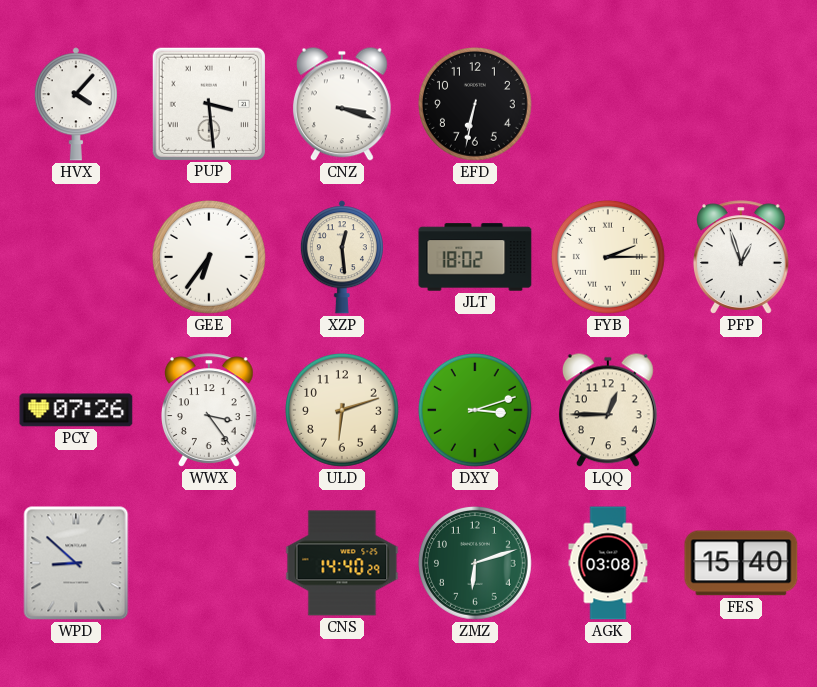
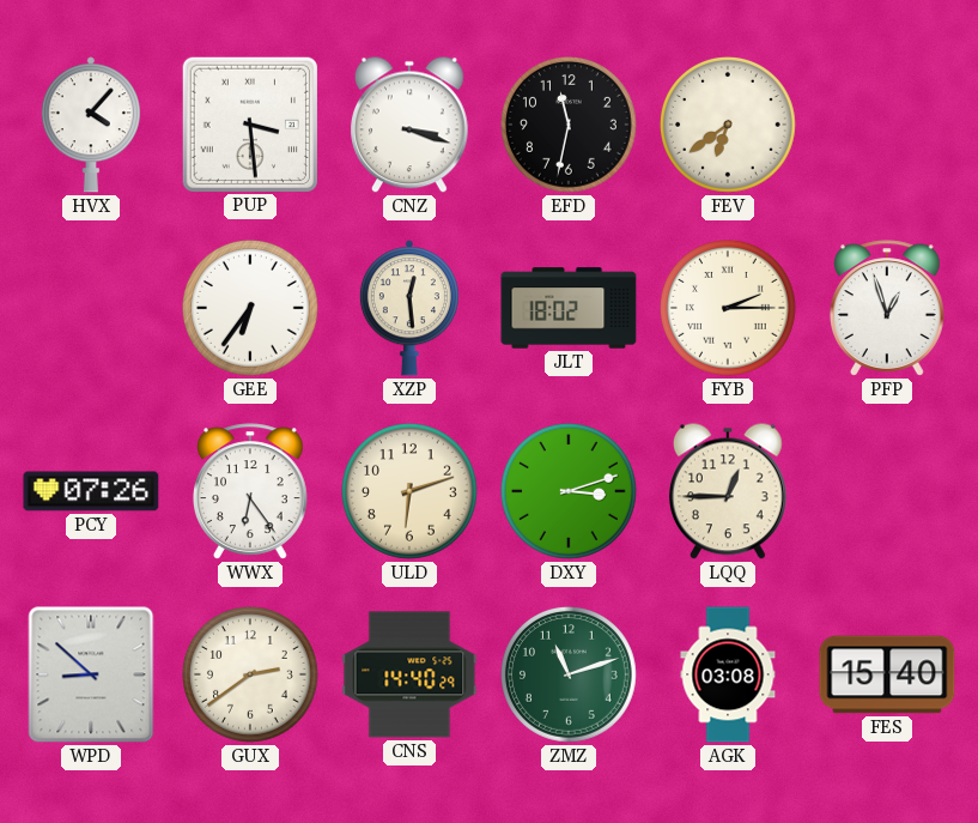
EFD: 6:32 -> 11:32 (570, 126)
FEV: none -> 6:39 (729, 126)
WWX: 3:24 -> 6:24 (251, 491)
GUX: none -> 2:39 (251, 676)
ZMZ: 6:12 -> 11:12 (570, 676)
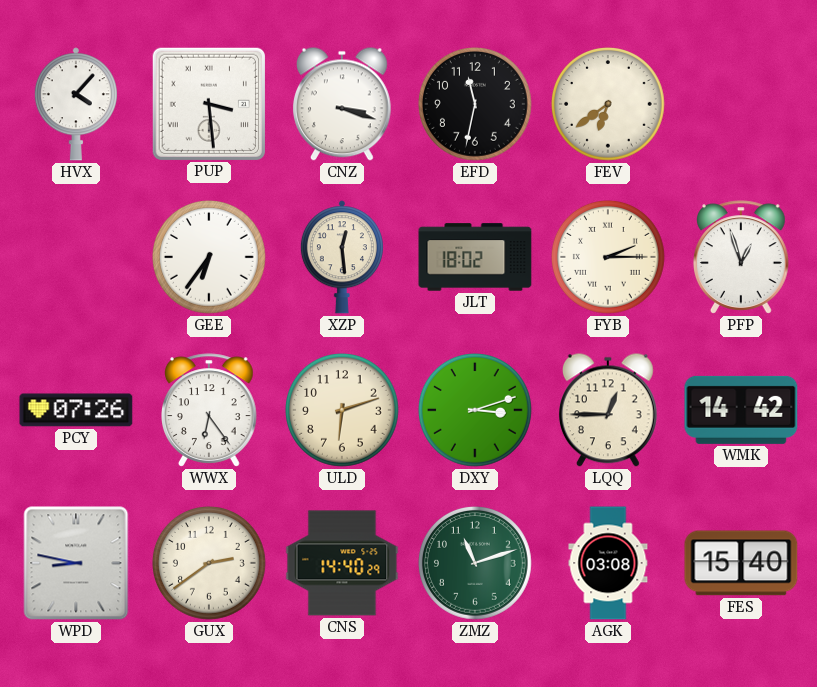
WMK: none -> 14:42 (741, 410)
WPD: 8:52 -> 8:47 (76, 563)
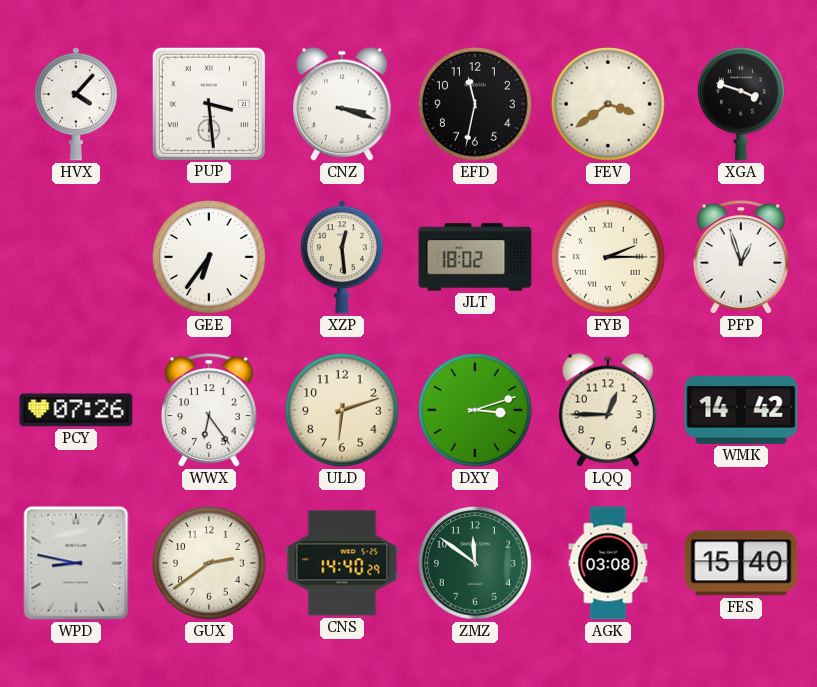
FEV: 6:39 -> 3:39 (609, 105)
XGA: none -> 3:48 (741, 104)
ZMZ: 11:12 -> 11:51 (476, 564)
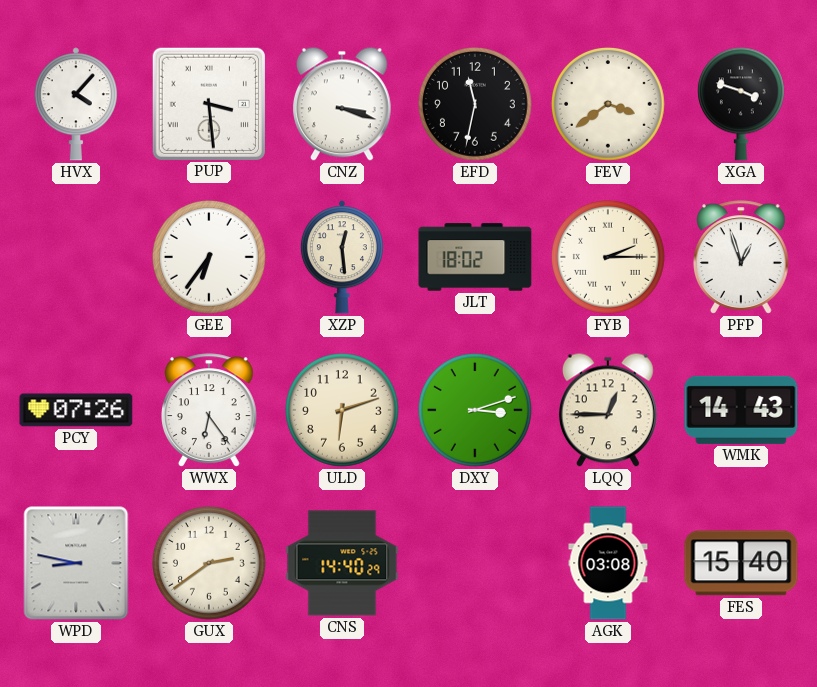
WMK: 14:42 -> 14:43 (741, 410)
ZMZ: 11:51 -> none (476, 564)
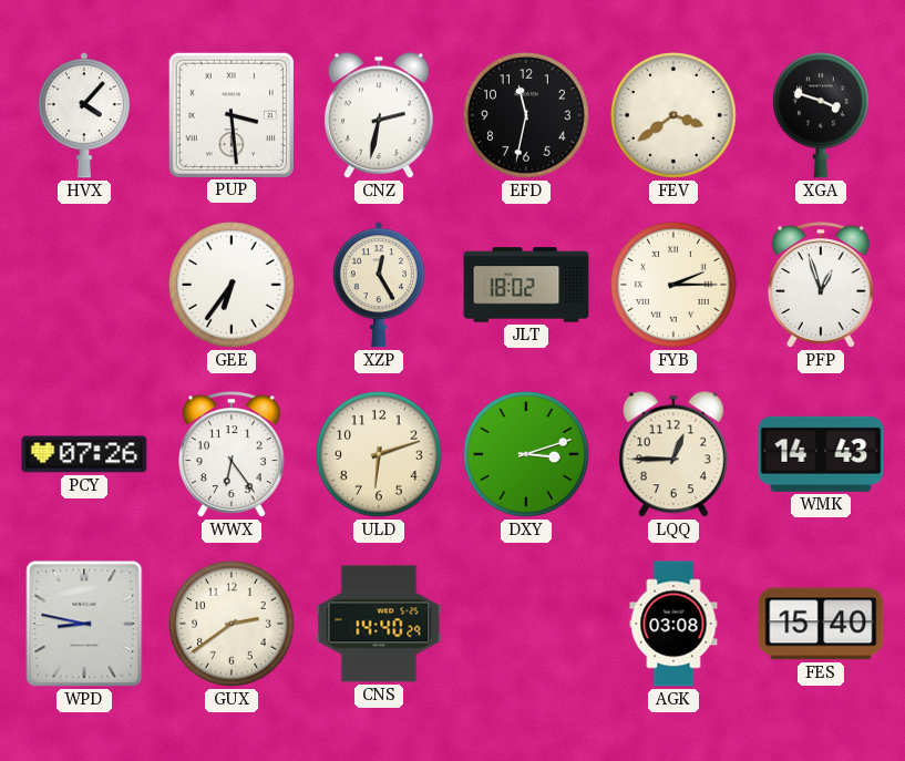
CNZ: 3:18 -> 2:32 (379, 115)
XZP: 12:29 -> 12:25 (379, 285)
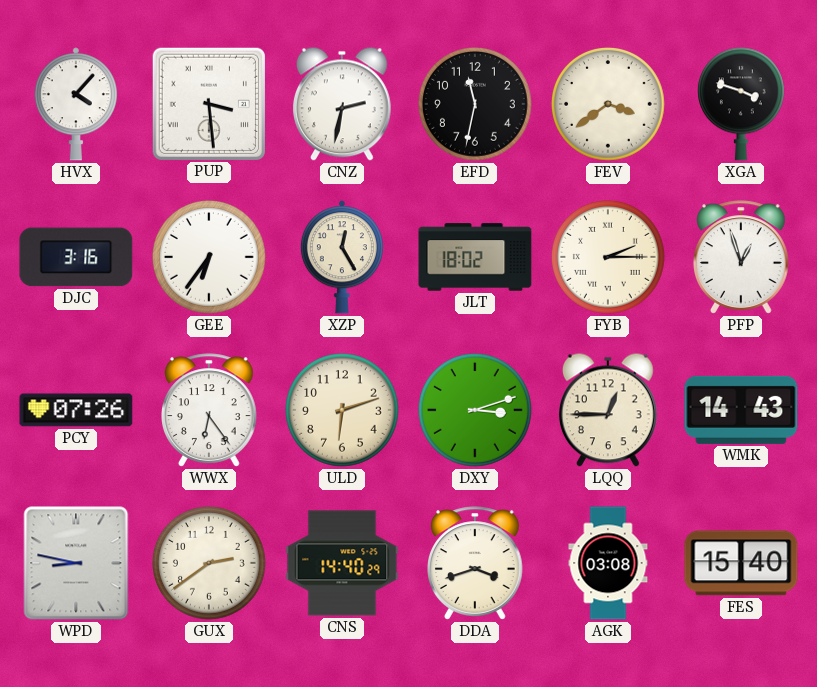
DJC: none -> 3:16 (76, 257)
DDA: none -> 3:42 (476, 563)
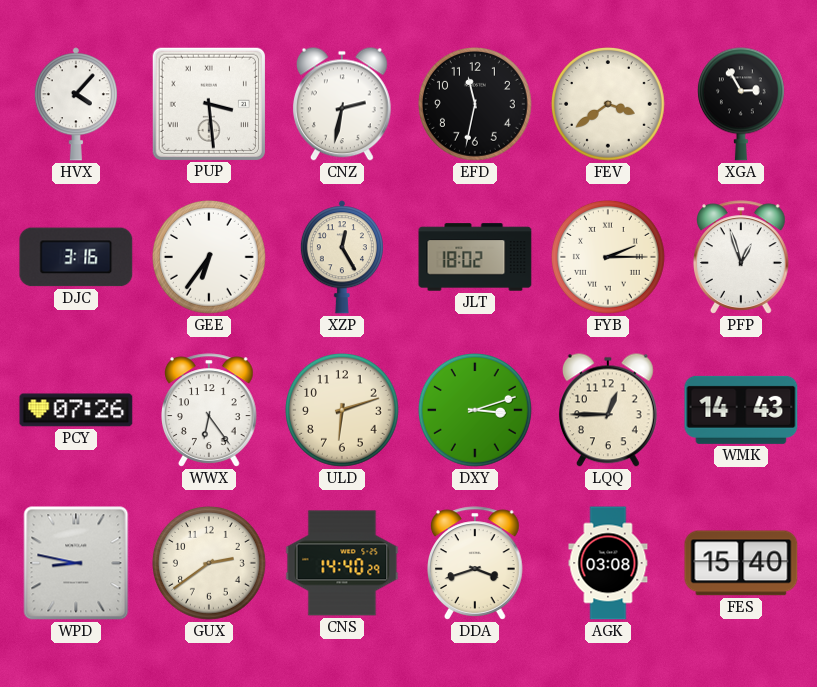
XGA: 3:48 -> 2:55 (741, 104)
